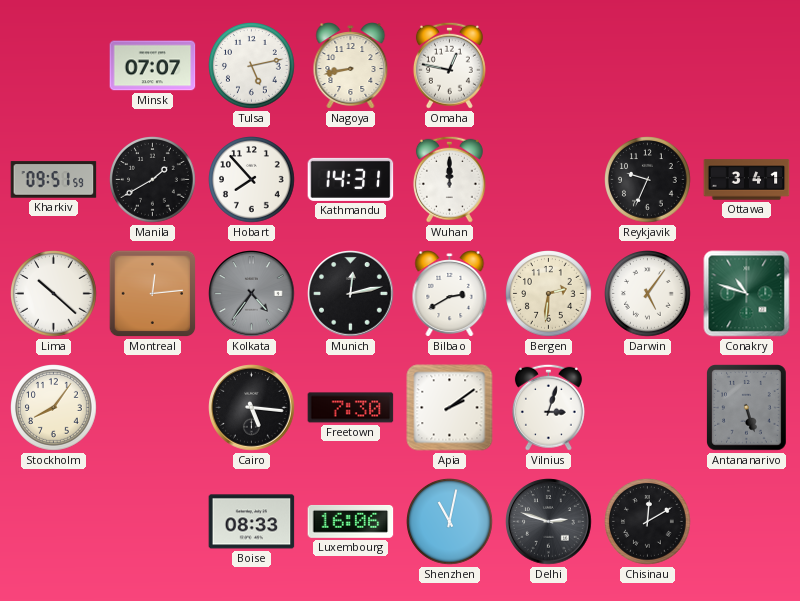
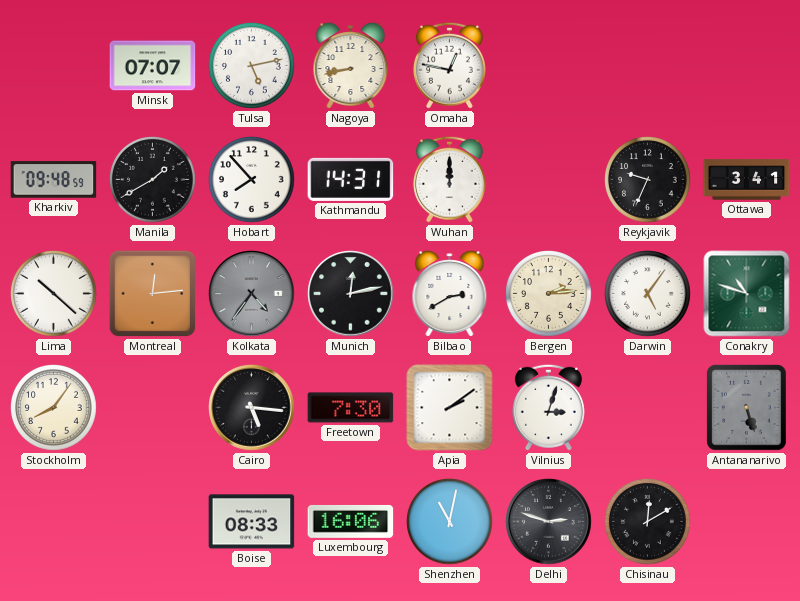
Kharkiv: 09:51 -> 09:48 (54, 180)
Bergen: 2:31 -> 2:14 (549, 294)
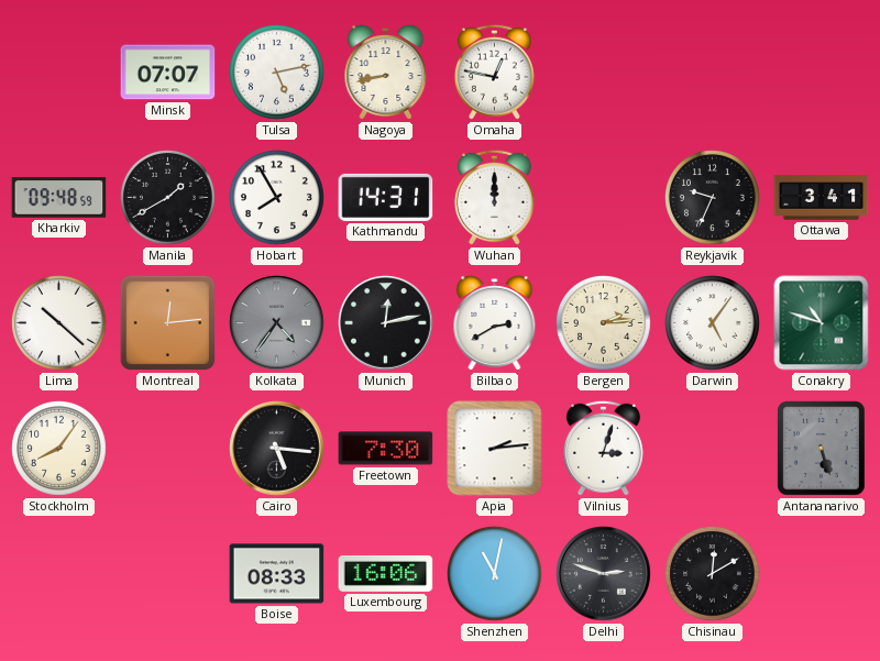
Hobart: 7:53 -> 7:55 (277, 198)
Apia: 2:09 -> 2:14 (495, 449)
